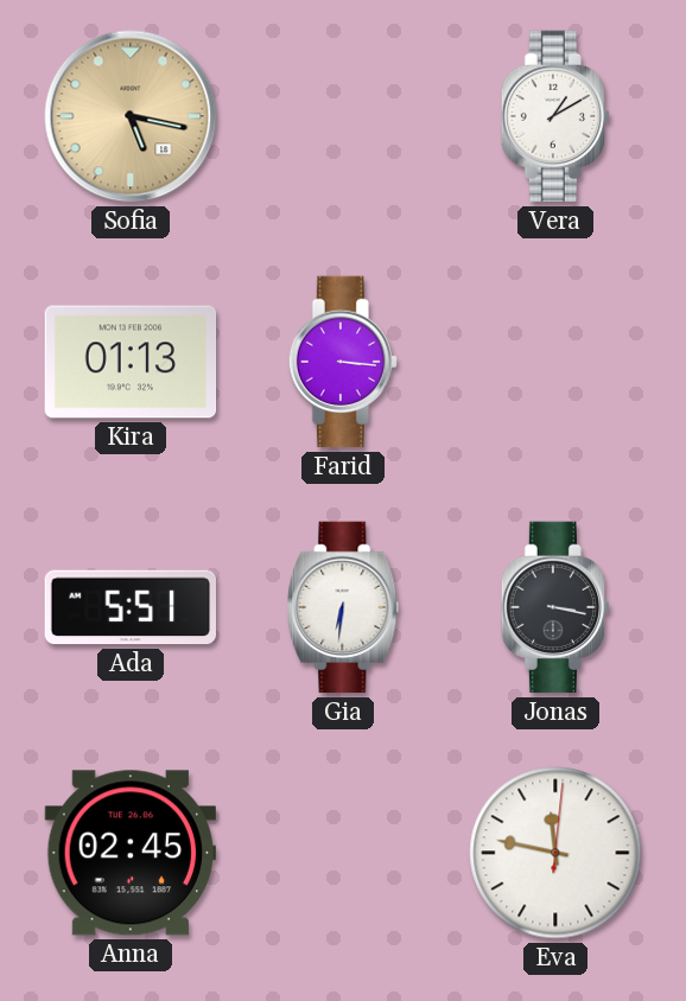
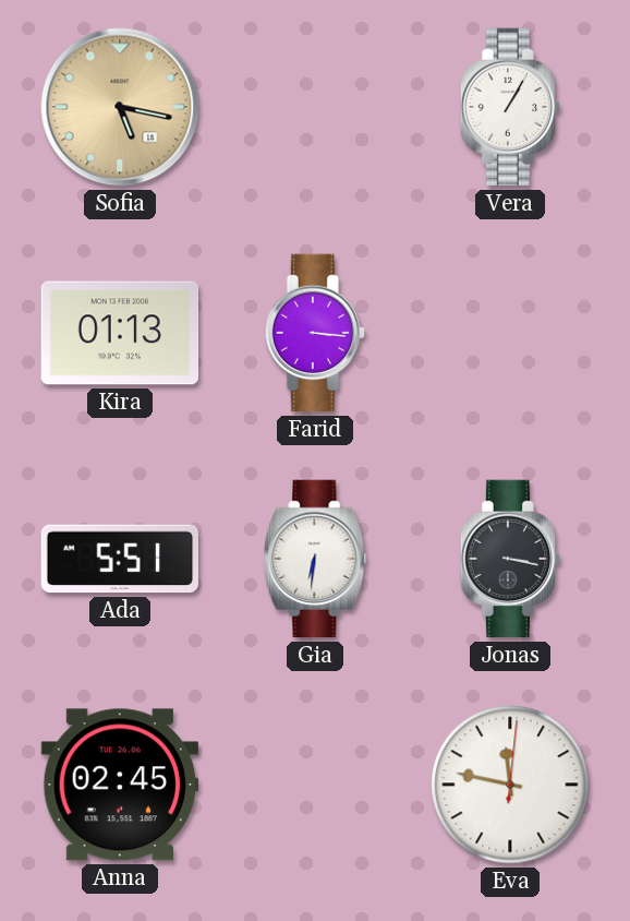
Vera: 1:10 -> 1:05 (509, 107)
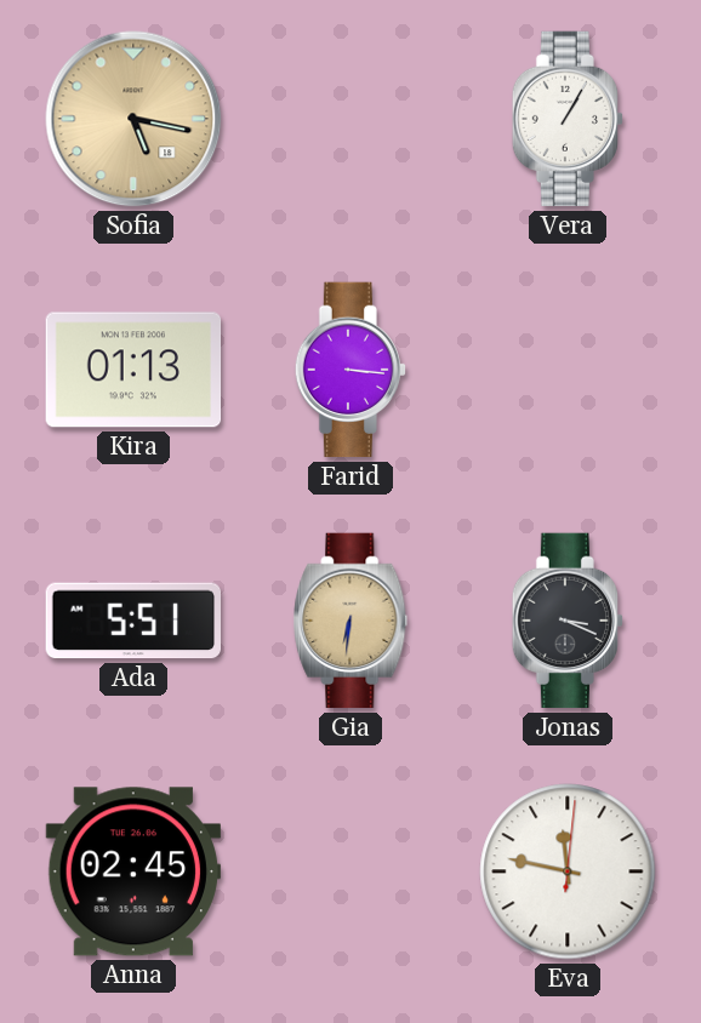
Gia dial: white -> champagne (350, 621)
Jonas: 3:17 -> 3:19 (566, 621)
